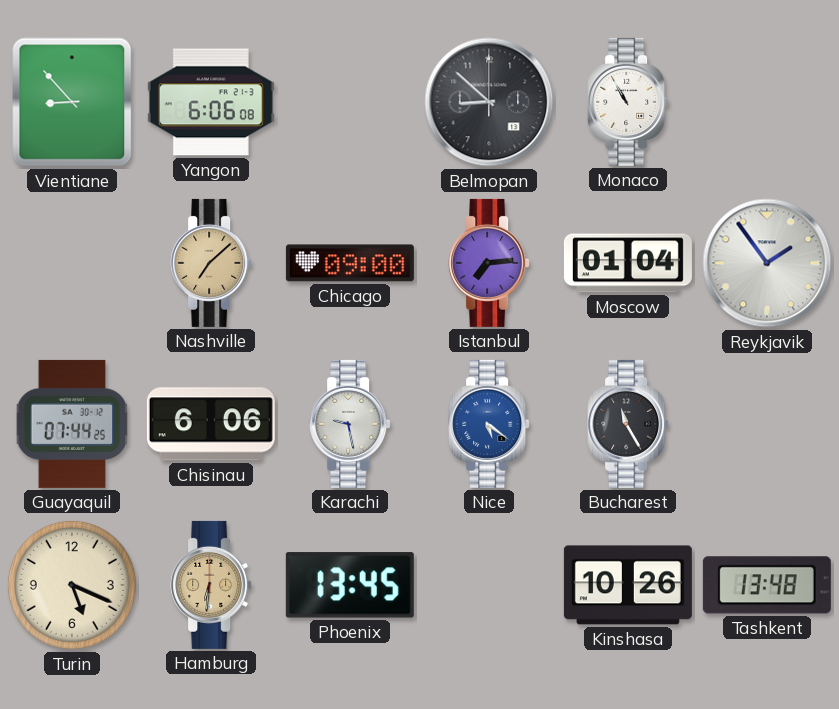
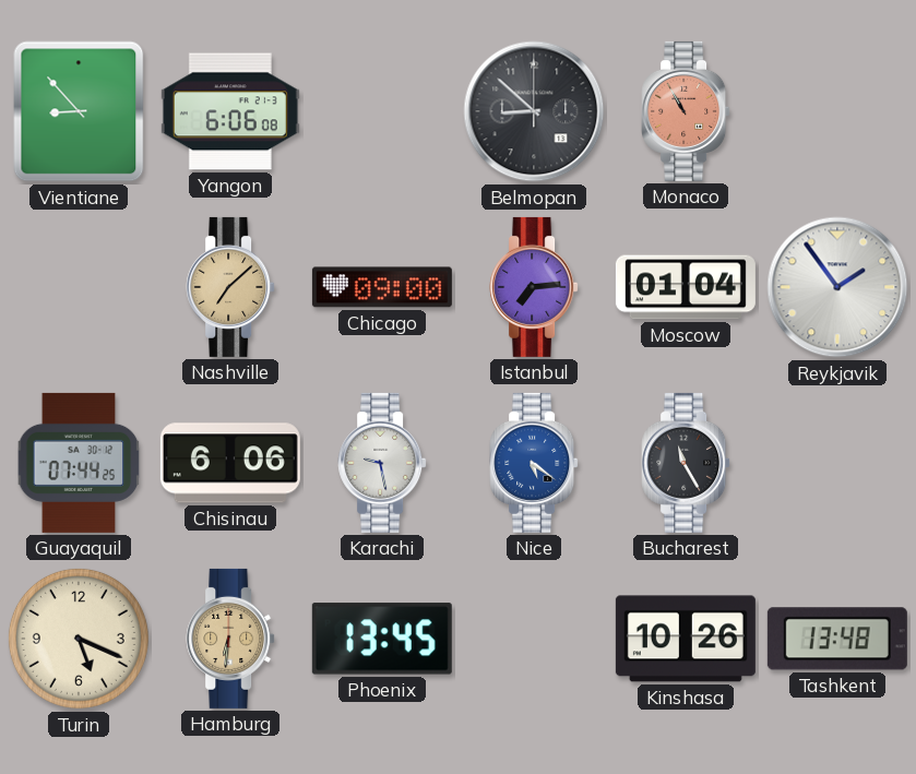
Monaco dial: white -> salmon (686, 111)
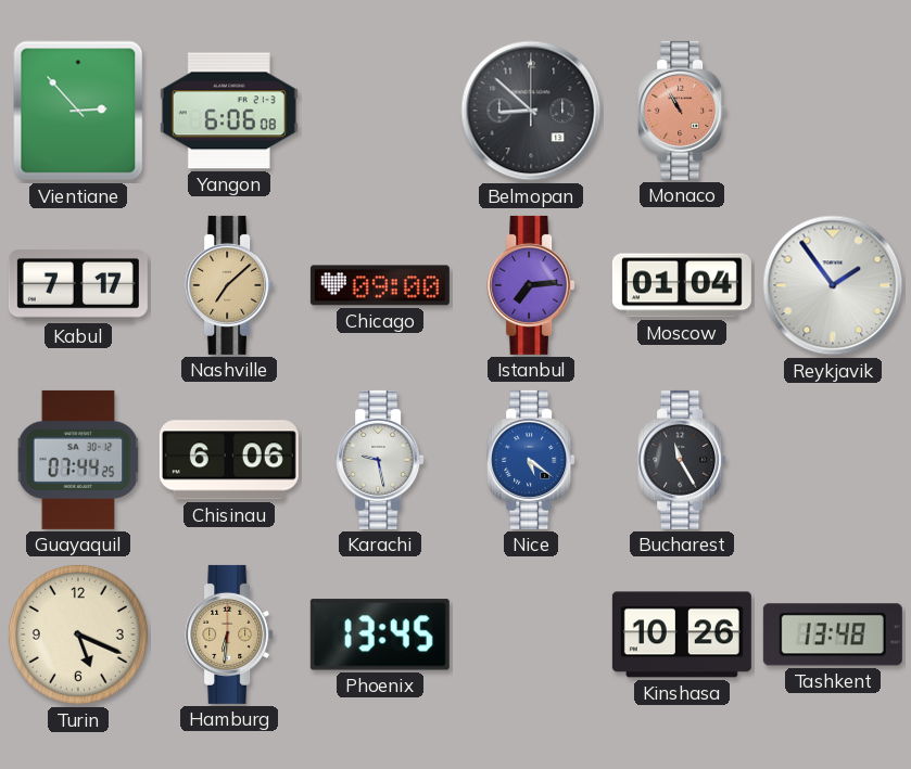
Vientiane: 8:53 -> 2:53 (78, 111)
Kabul: none -> 7:17 (78, 285)
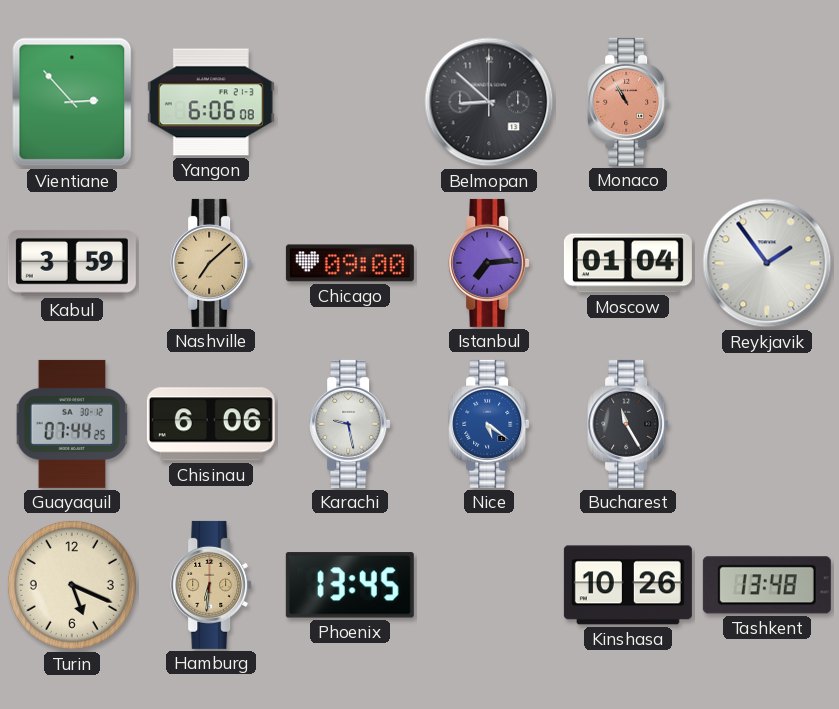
Kabul: 7:17 -> 3:59 (72, 263)
